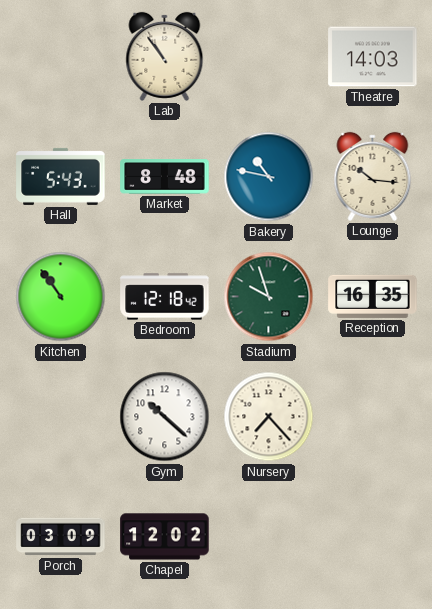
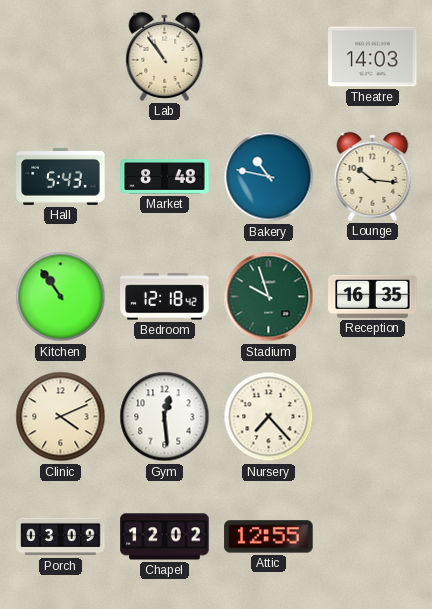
Clinic: none -> 4:11 (61, 417)
Gym: 10:22 -> 12:29 (165, 417)
Attic: none -> 12:55 (269, 537)
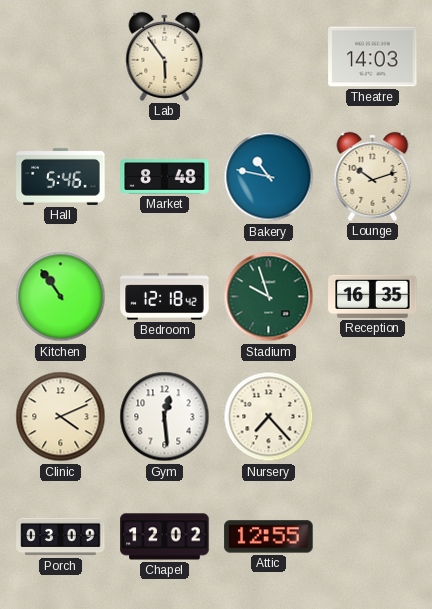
Lab: 10:54 -> 5:54 (165, 56)
Hall: 5:43 -> 5:46 (61, 176)
Lounge: 10:16 -> 10:12 (373, 176)
